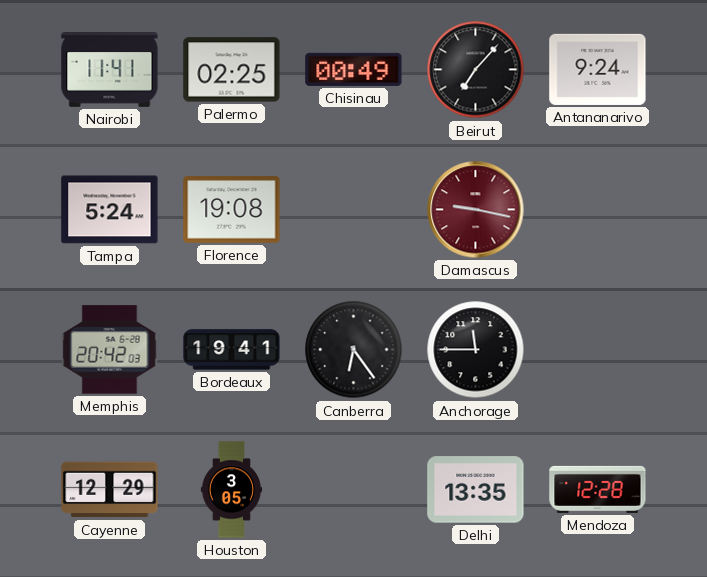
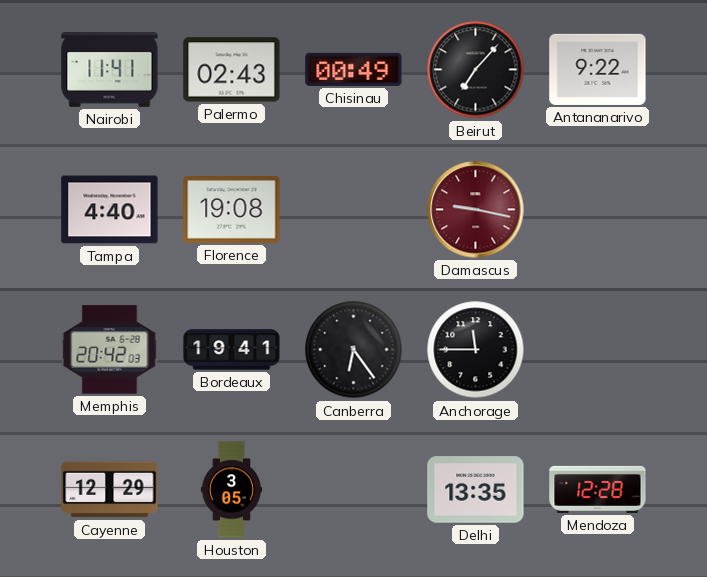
Palermo: 02:25 -> 02:43 (232, 70)
Antananarivo: 9:24 -> 9:22 (598, 69)
Tampa: 5:24 -> 4:40 (110, 210)
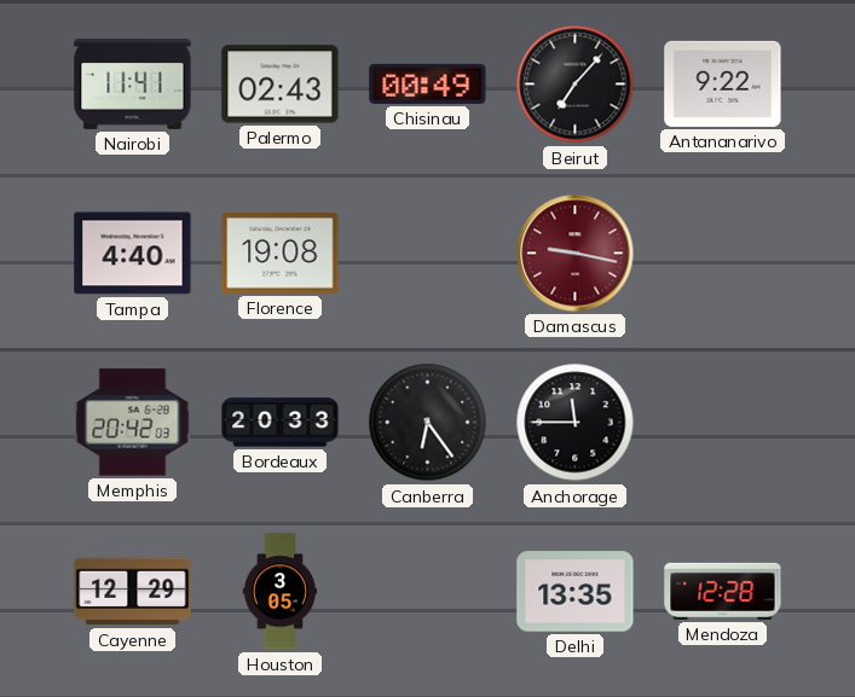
Bordeaux: 19:41 -> 20:33 (281, 423)
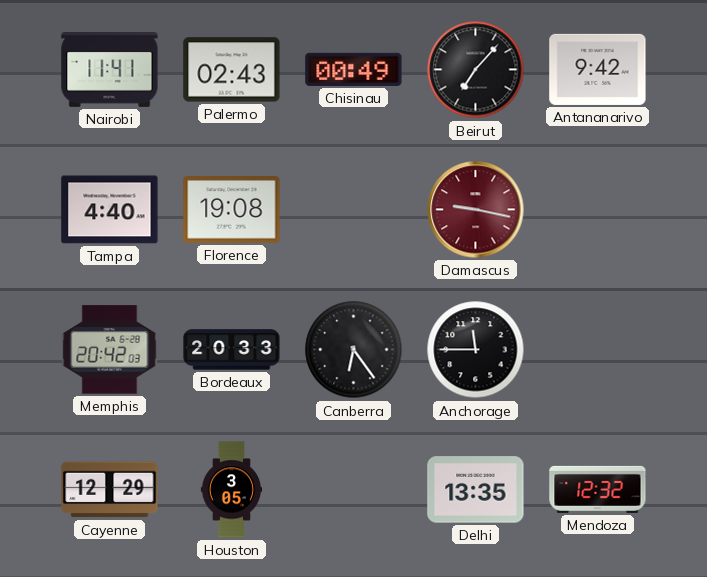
Antananarivo: 9:22 -> 9:42 (598, 69)
Mendoza: 12:28 -> 12:32 (598, 489)
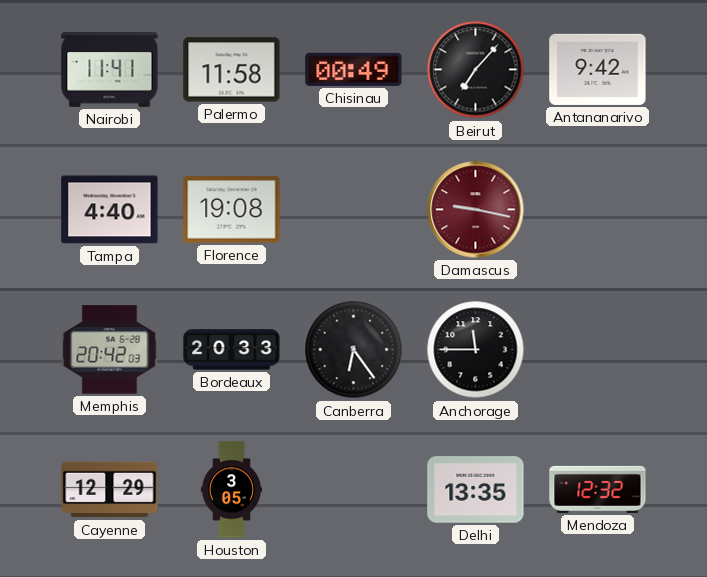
Palermo: 02:43 -> 11:58 (232, 70)
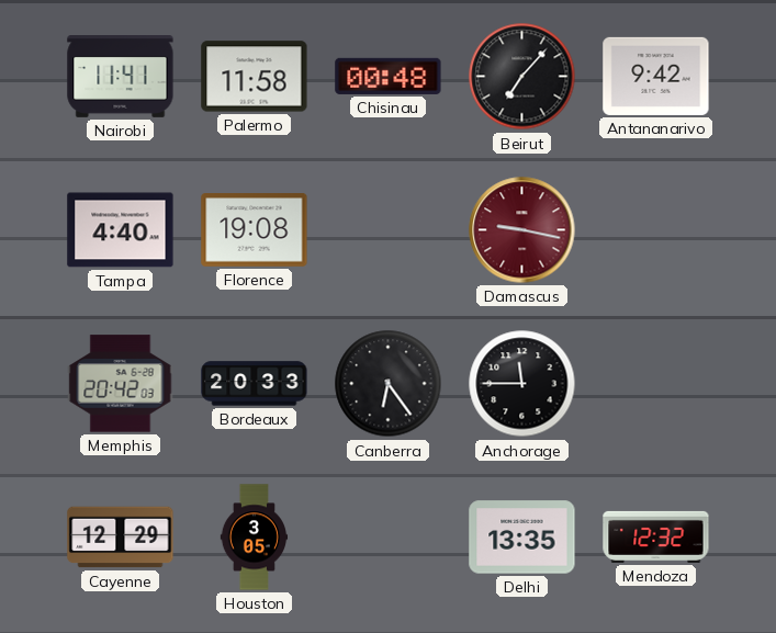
Chisinau: 00:49 -> 00:48 (389, 76)
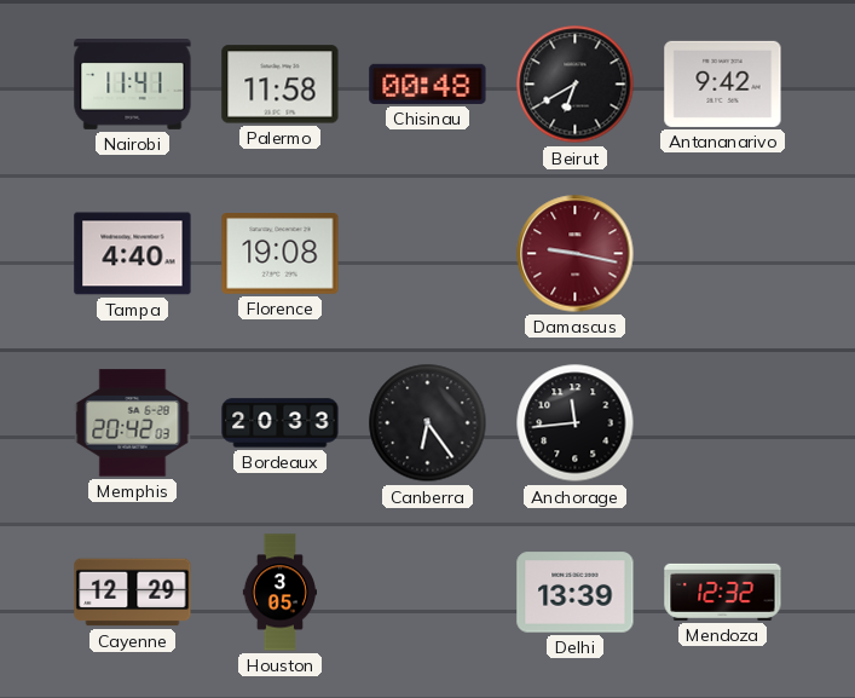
Beirut: 7:07 -> 6:40 (576, 85)
Anchorage: 11:45 -> 11:44 (576, 423)
Delhi: 13:35 -> 13:39 (576, 593)
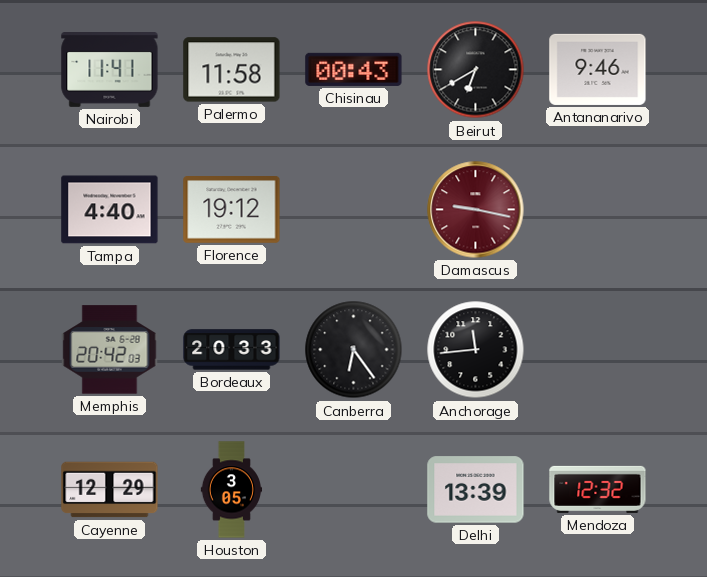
Chisinau: 00:48 -> 00:43 (354, 69)
Antananarivo: 9:42 -> 9:46 (598, 69)
Florence: 19:08 -> 19:12 (232, 210)
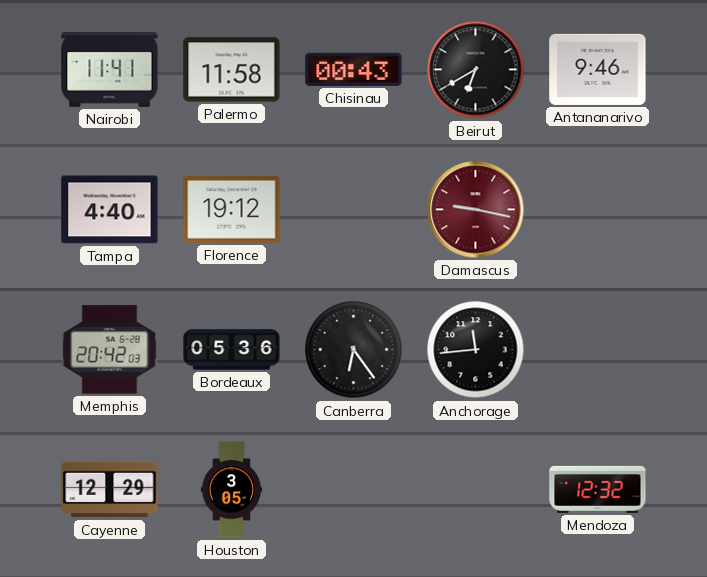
Bordeaux: 20:33 -> 05:36 (232, 350)
Delhi: 13:39 -> none (476, 490)
